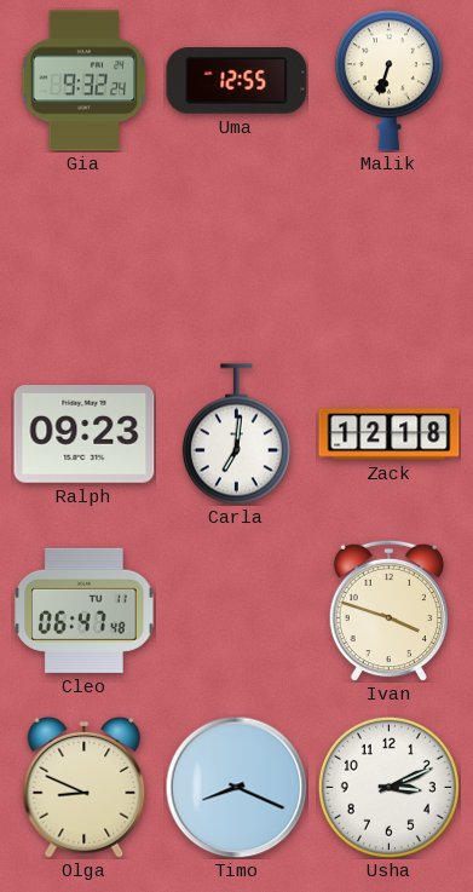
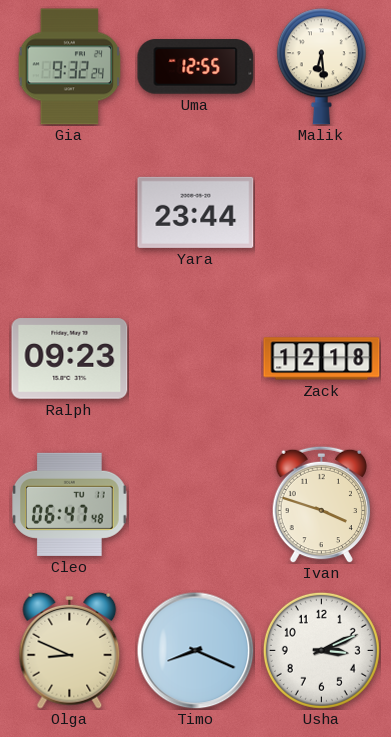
Malik: 6:33 -> 6:29 (321, 67)
Yara: none -> 23:44 (196, 212)
Carla: 7:01 -> none (236, 435)
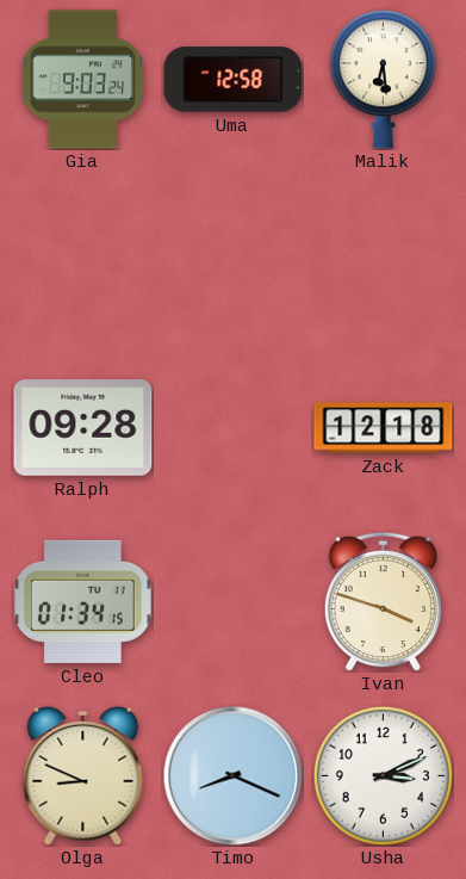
Gia: 9:32 -> 9:03 (83, 80)
Uma: 12:55 -> 12:58 (234, 80)
Yara: 23:44 -> none (196, 212)
Ralph: 09:23 -> 09:28 (83, 428)
Cleo: 06:47 -> 01:34 (83, 601)
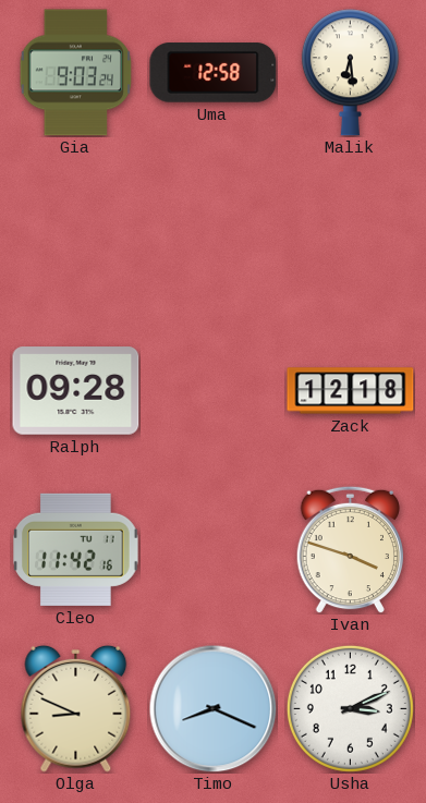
Cleo: 01:34 -> 11:42 (76, 549)
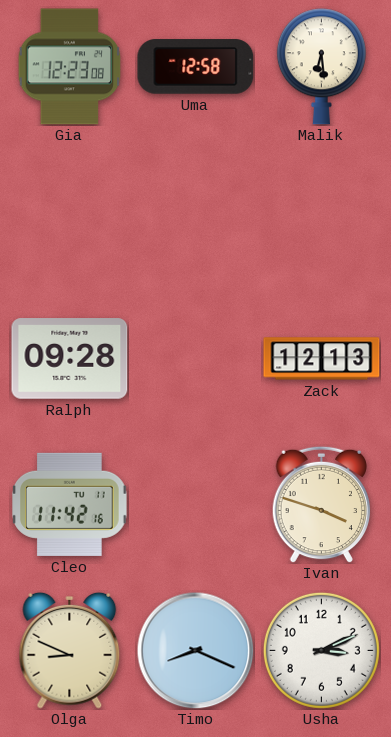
Gia: 9:03 -> 12:23 (70, 67)
Zack: 12:18 -> 12:13 (322, 359)
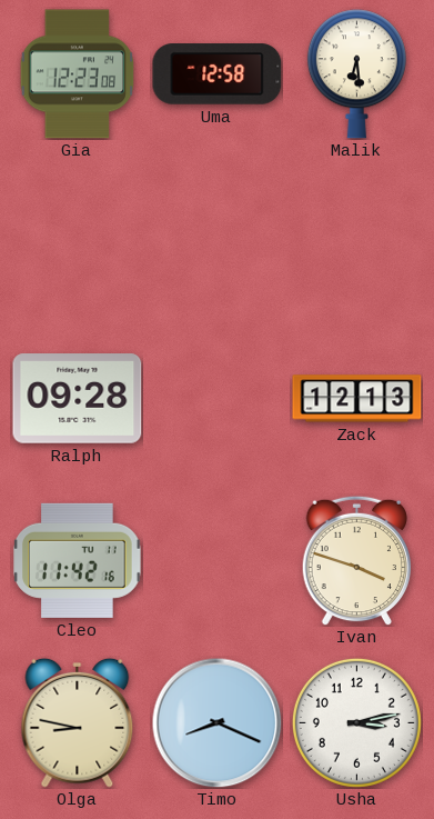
Olga: 8:49 -> 8:47 (78, 722)
Usha: 3:11 -> 3:13 (356, 722)
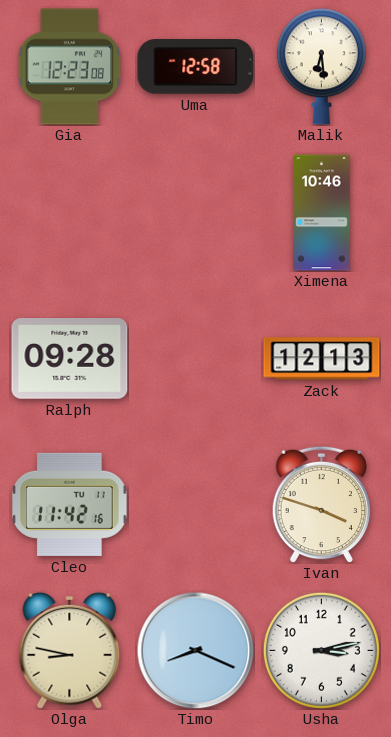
Ximena: none -> 10:46 (322, 213)
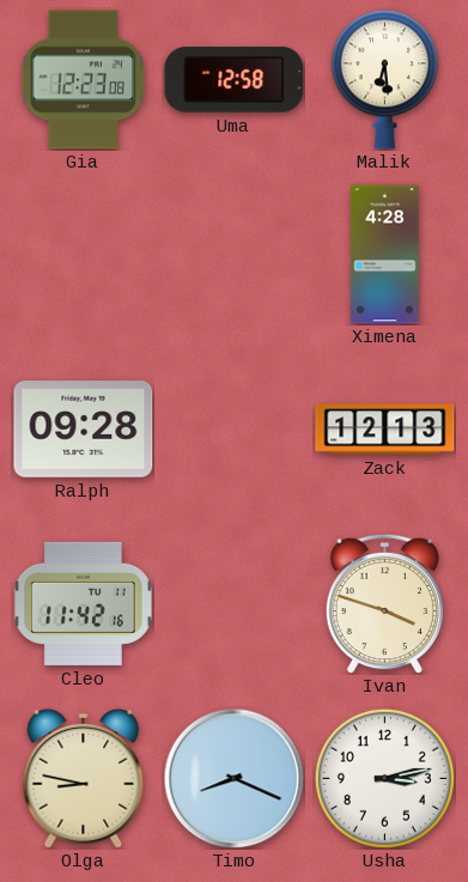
Ximena: 10:46 -> 4:28 (385, 255)
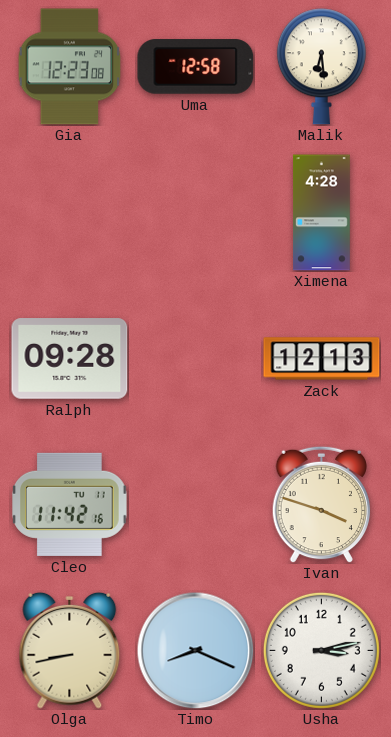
Olga: 8:47 -> 8:43 (70, 650)
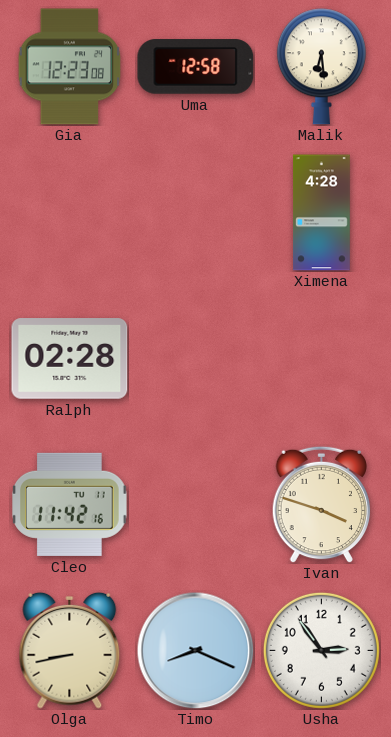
Ralph: 09:28 -> 02:28 (70, 359)
Zack: 12:13 -> none (322, 359)
Usha: 3:13 -> 2:54 (321, 650)
